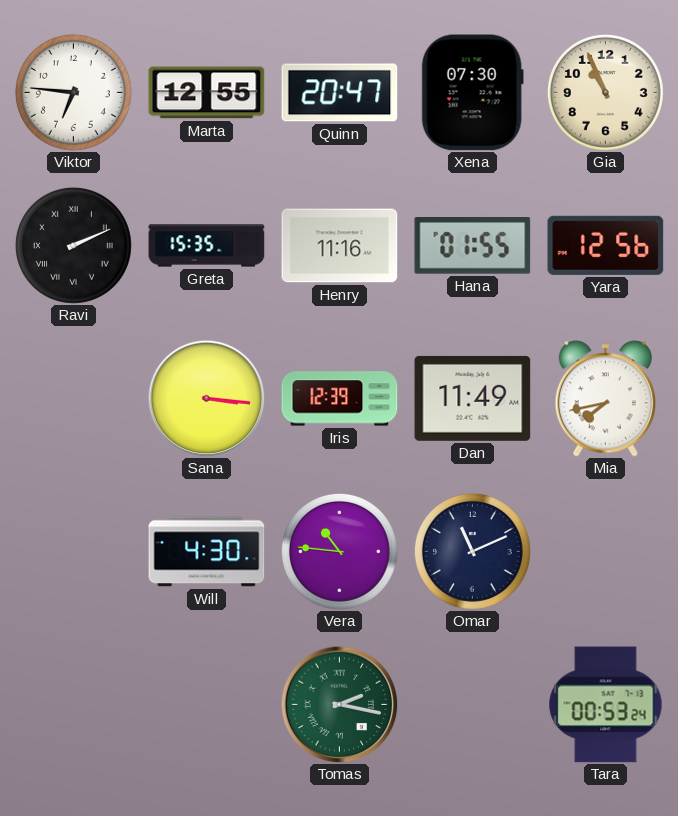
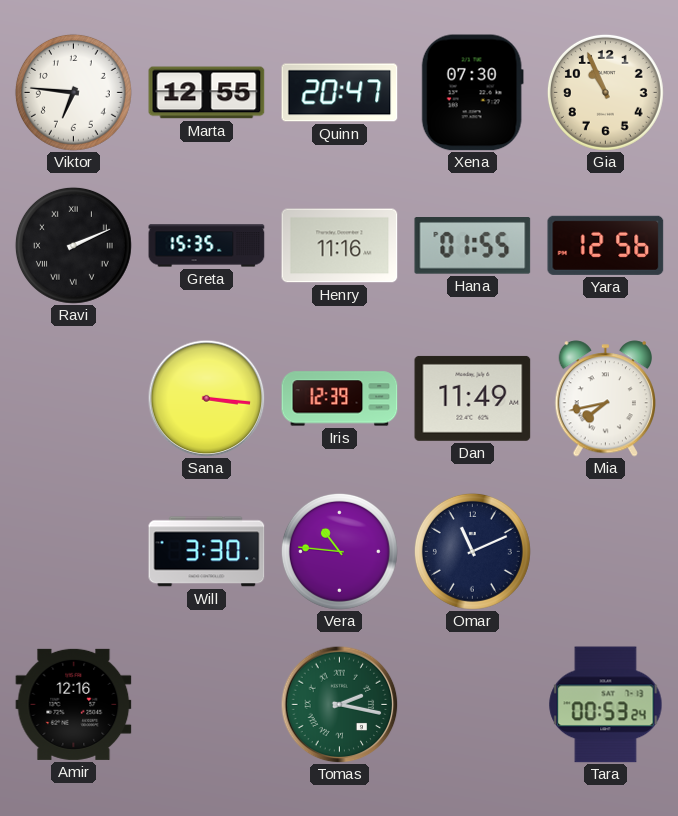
Will: 4:30 -> 3:30 (207, 552)
Amir: none -> 12:16 (74, 704)
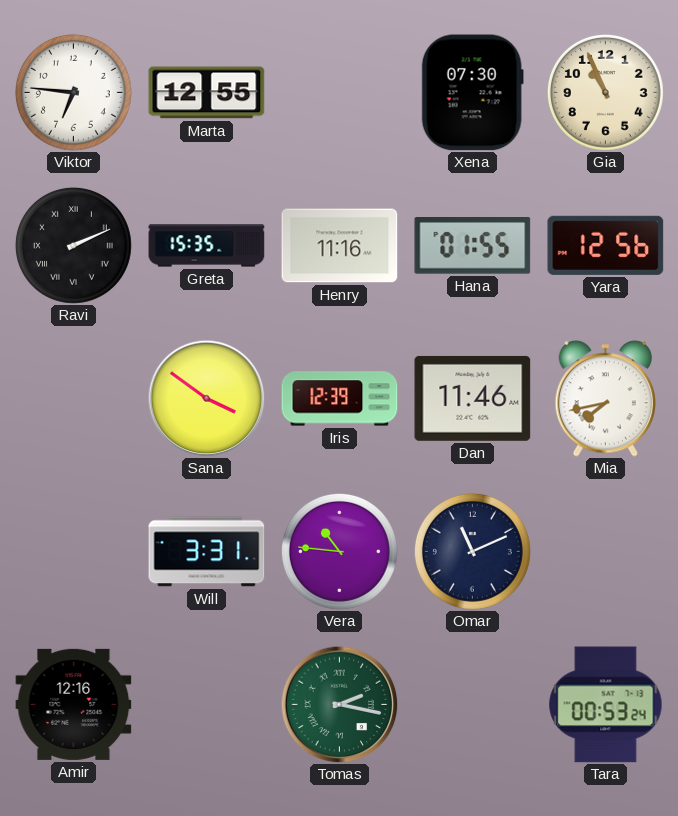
Quinn: 20:47 -> none (340, 93)
Sana: 3:16 -> 3:51 (206, 398)
Dan: 11:49 -> 11:46 (473, 398)
Will: 3:30 -> 3:31 (207, 552)
